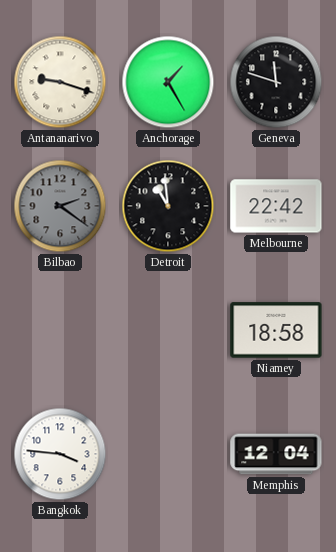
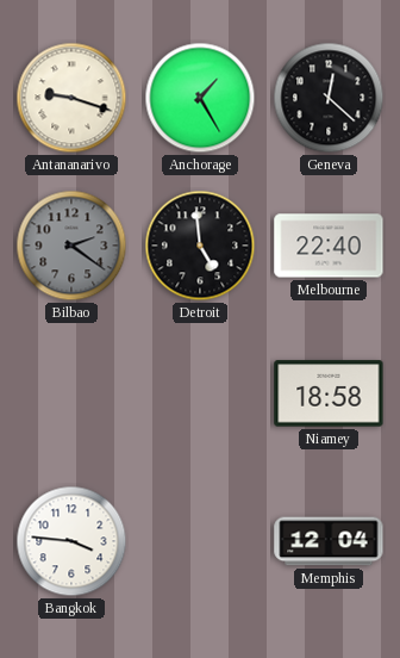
Geneva: 11:48 -> 12:22 (329, 98)
Detroit: 10:59 -> 4:59 (200, 246)
Melbourne: 22:42 -> 22:40 (329, 246)
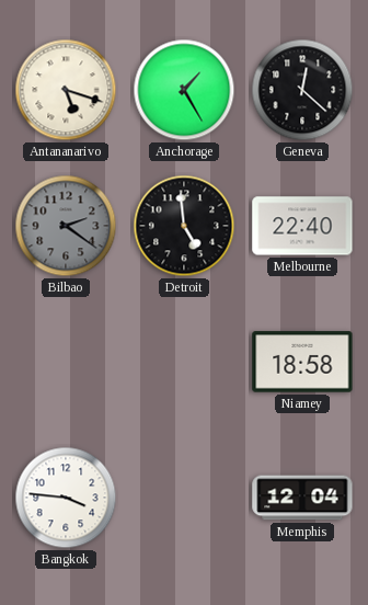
Antananarivo: 9:18 -> 5:18 (66, 90)
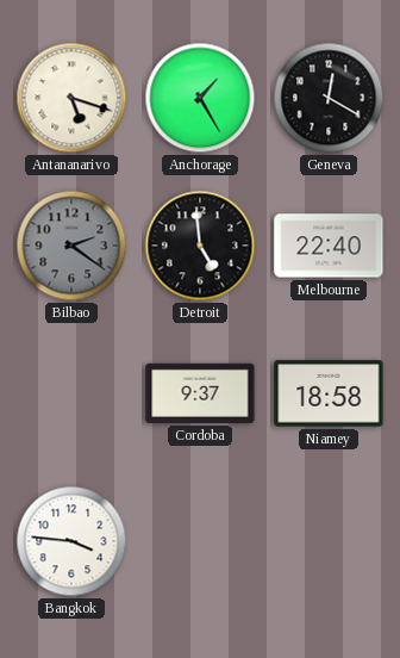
Geneva: 12:22 -> 12:20 (329, 98)
Cordoba: none -> 9:37 (200, 393)
Memphis: 12:04 -> none (302, 498)
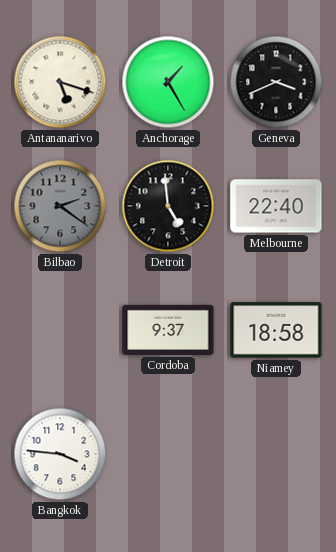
Geneva: 12:20 -> 3:41 (276, 82)
